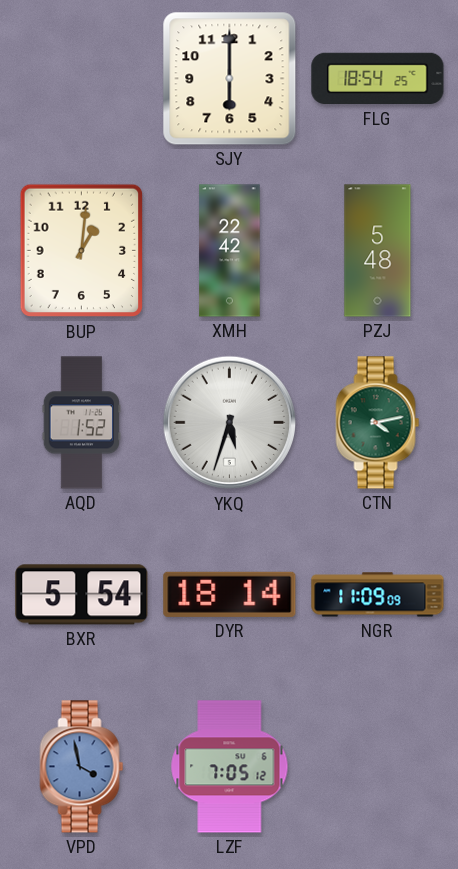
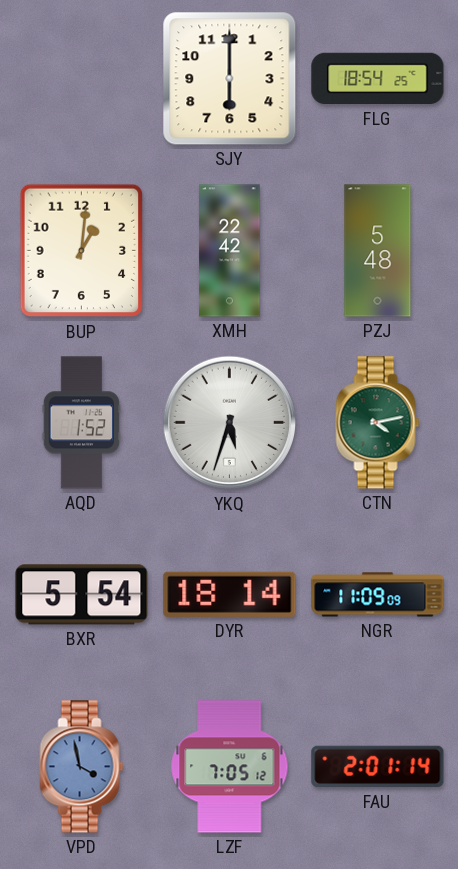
FAU: none -> 2:01 (378, 767)
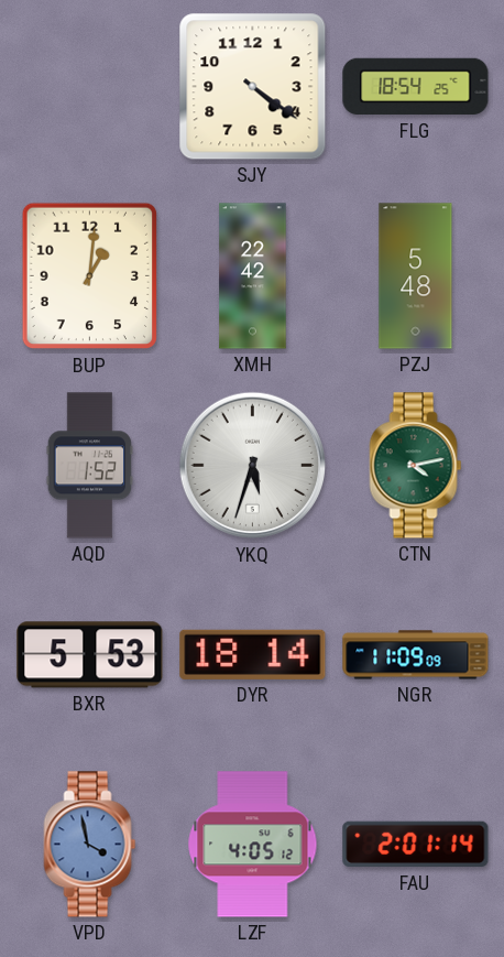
SJY: 6:00 -> 4:21 (253, 87)
BXR: 5:54 -> 5:53 (90, 655)
LZF: 7:05 -> 4:05 (253, 845)
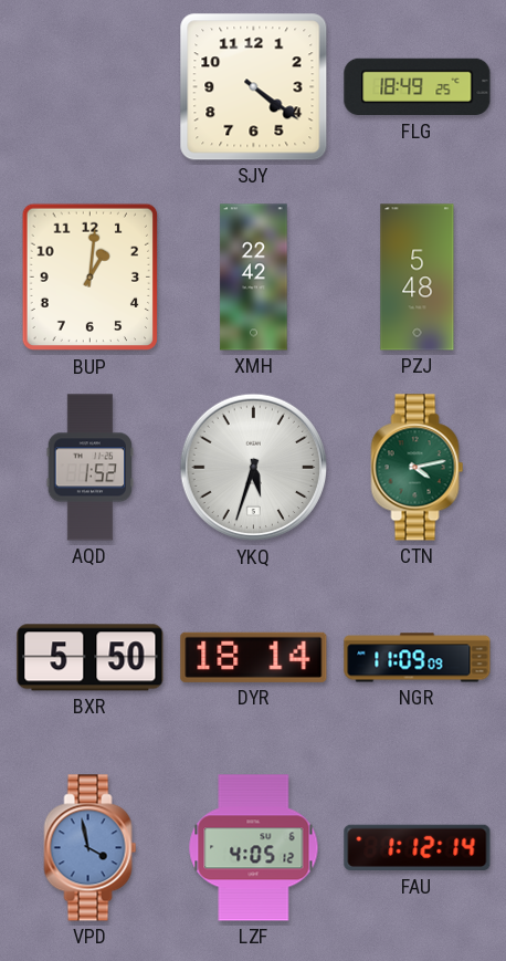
FLG: 18:54 -> 18:49 (418, 87)
BXR: 5:53 -> 5:50 (91, 658)
FAU: 2:01 -> 1:12 (418, 848)
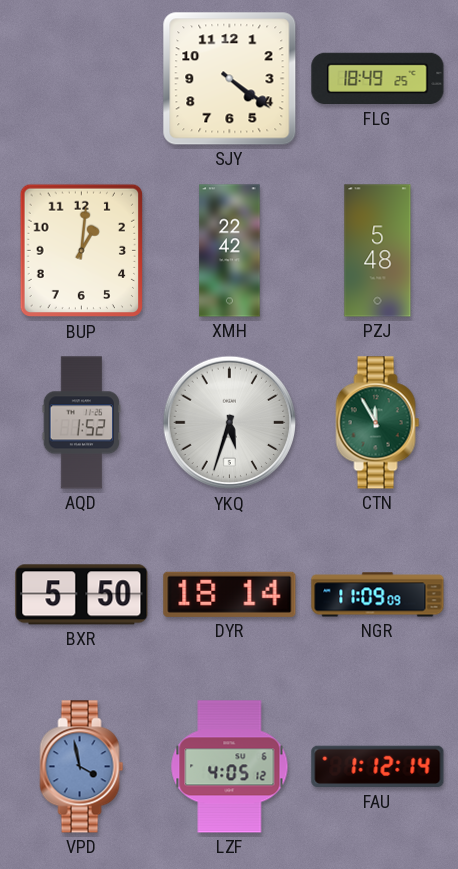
CTN: 4:13 -> 11:55 (378, 423)
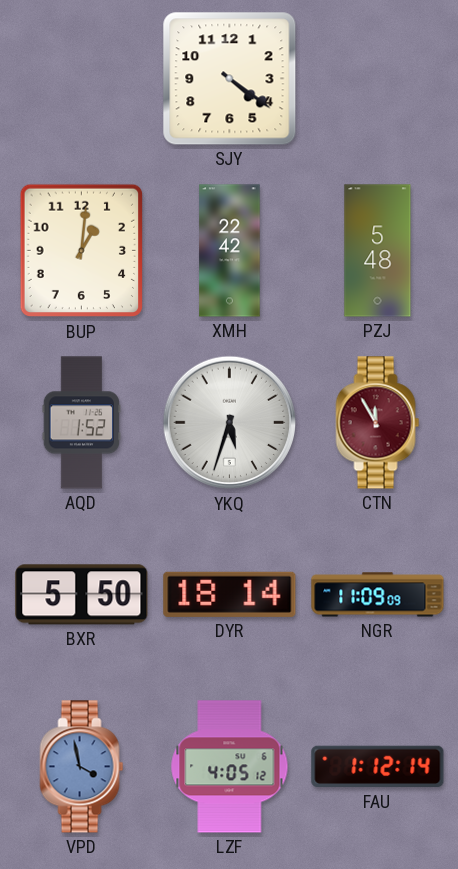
FLG: 18:49 -> none (378, 79)
CTN dial: green -> burgundy (378, 423)
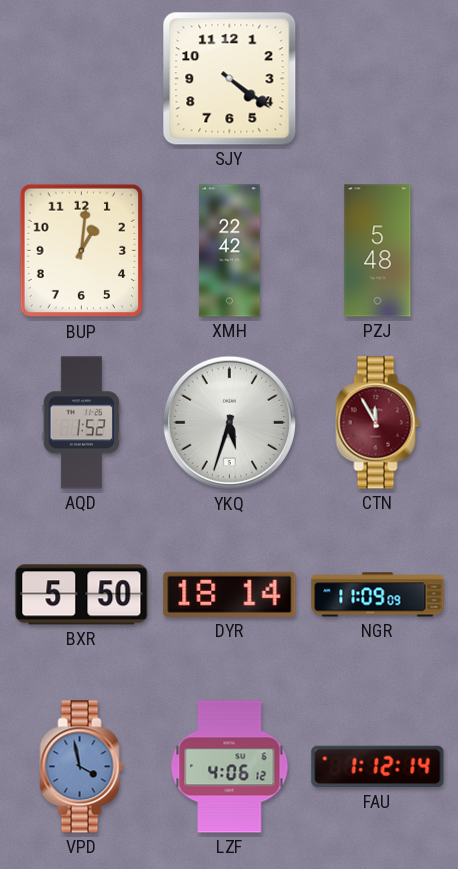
LZF: 4:05 -> 4:06 (230, 767)
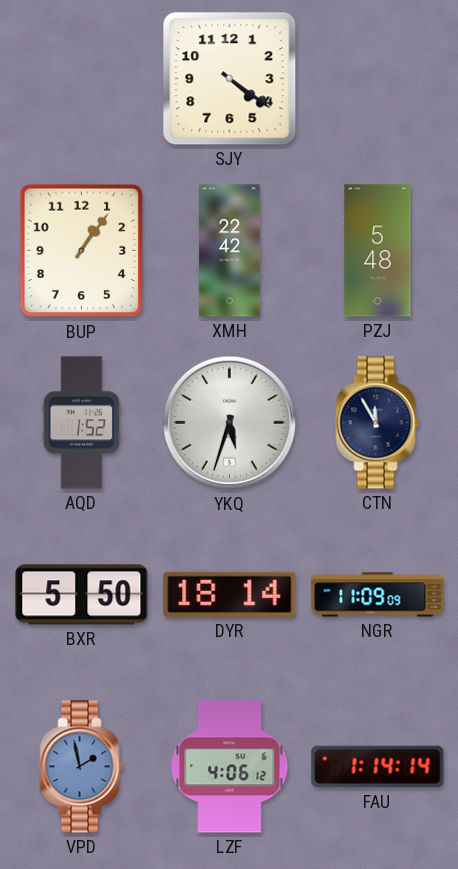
BUP: 1:01 -> 1:06 (81, 251)
CTN dial: burgundy -> navy (378, 423)
VPD: 3:58 -> 1:58 (82, 767)
FAU: 1:12 -> 1:14 (378, 767)
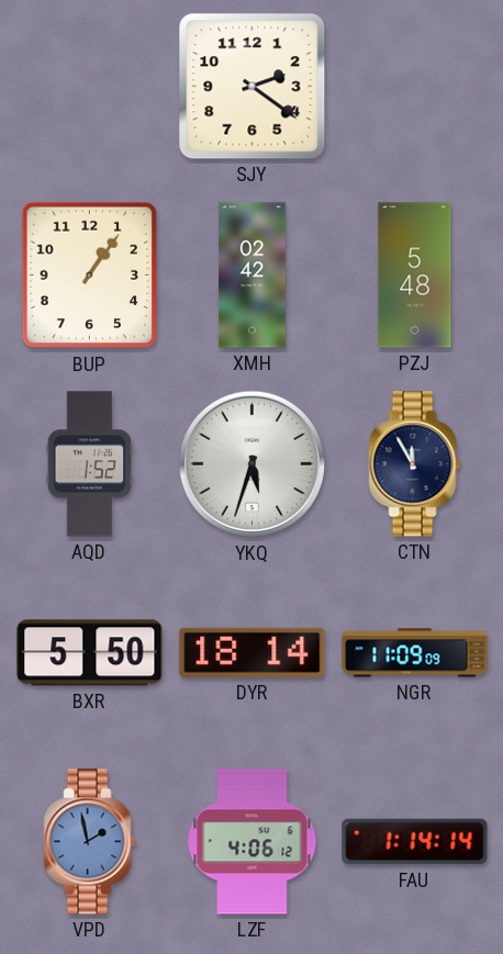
SJY: 4:21 -> 2:21 (253, 87)
XMH: 22:42 -> 02:42 (253, 276)
